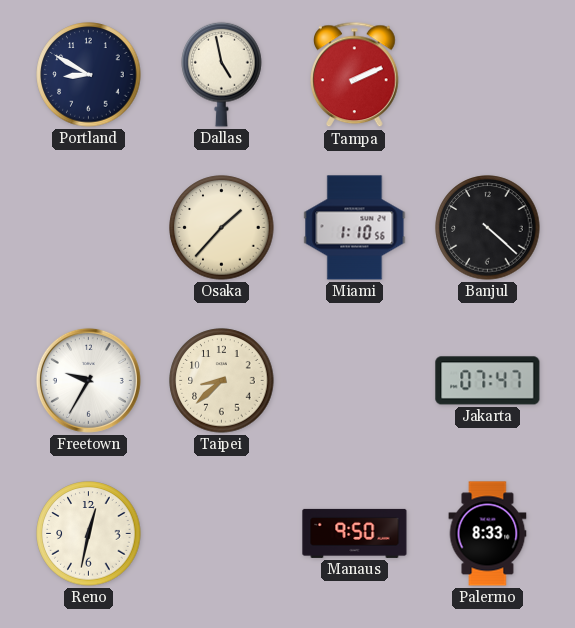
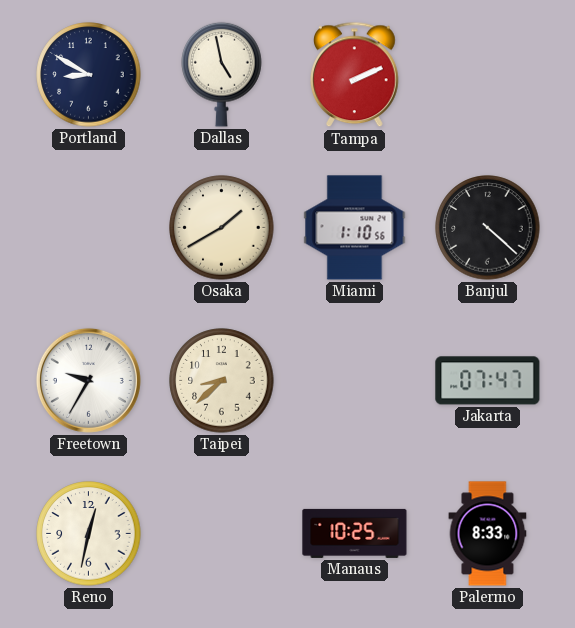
Osaka: 1:37 -> 1:40 (222, 228)
Manaus: 9:50 -> 10:25 (355, 533)
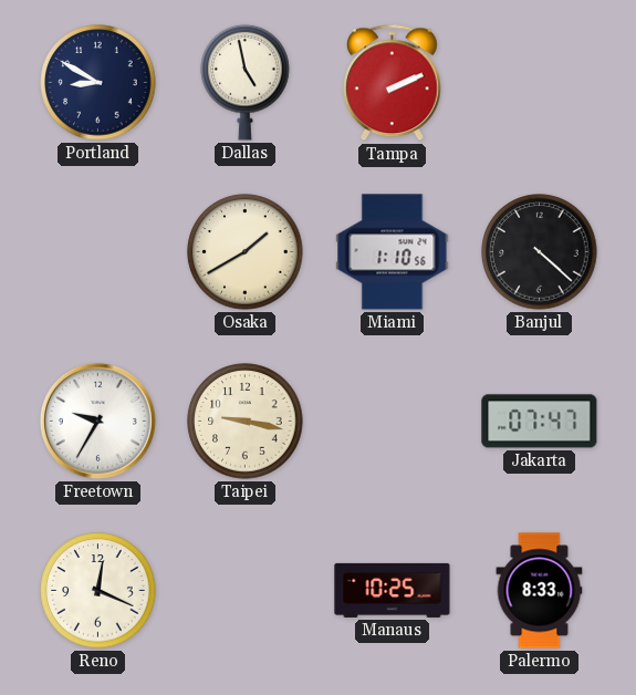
Taipei: 8:38 -> 9:17 (246, 422)
Reno: 12:32 -> 12:19 (98, 591)
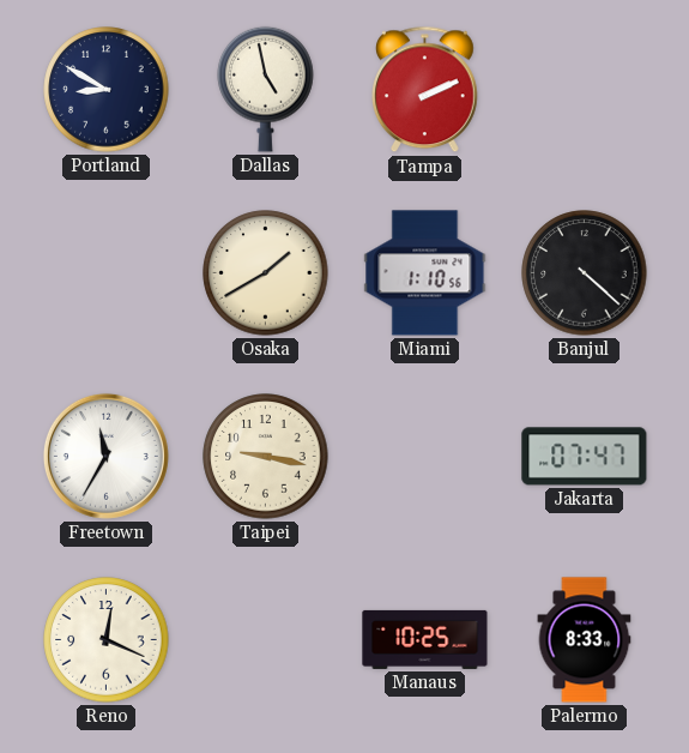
Freetown: 9:35 -> 11:35 (105, 456)
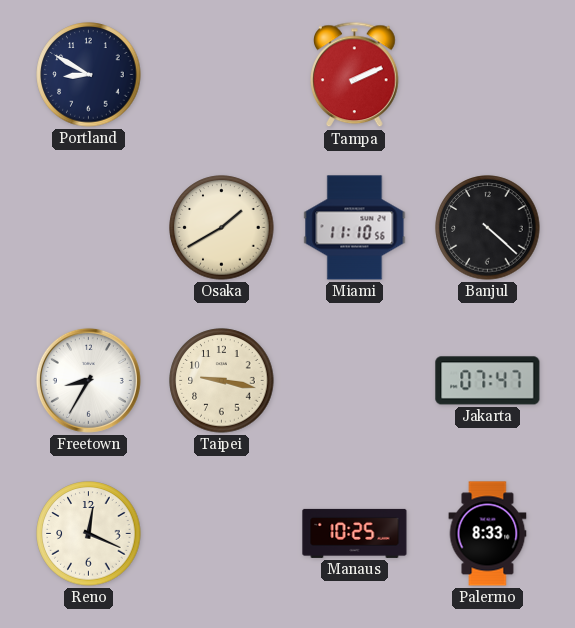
Dallas: 4:58 -> none (266, 89)
Miami: 1:10 -> 11:10 (355, 228)
Freetown: 11:35 -> 8:35 (88, 380)
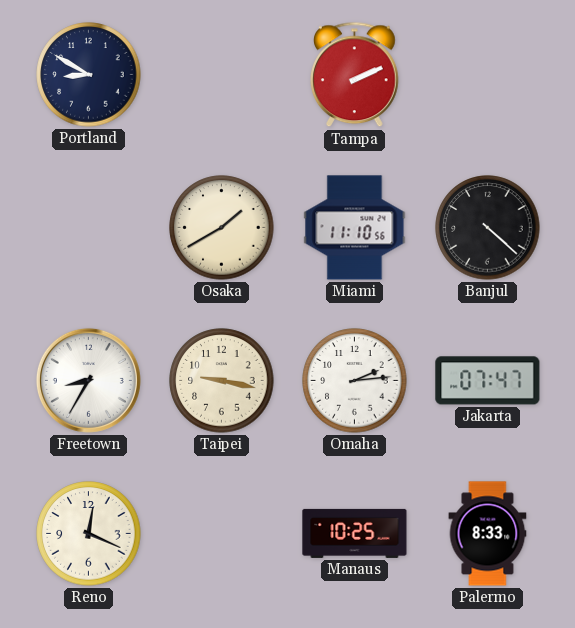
Omaha: none -> 2:14 (355, 381)
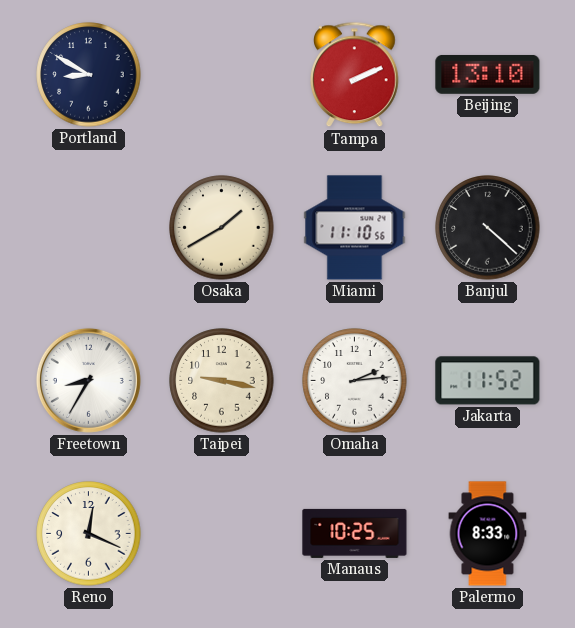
Beijing: none -> 13:10 (488, 75)
Jakarta: 07:47 -> 11:52 (488, 381)
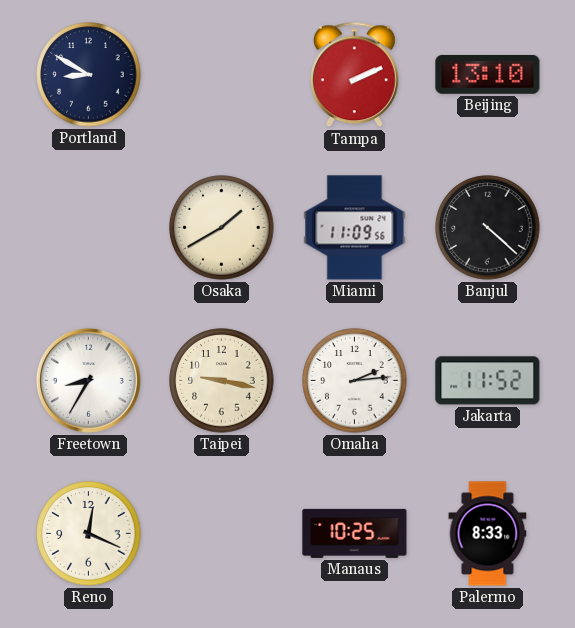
Miami: 11:10 -> 11:09 (355, 228)
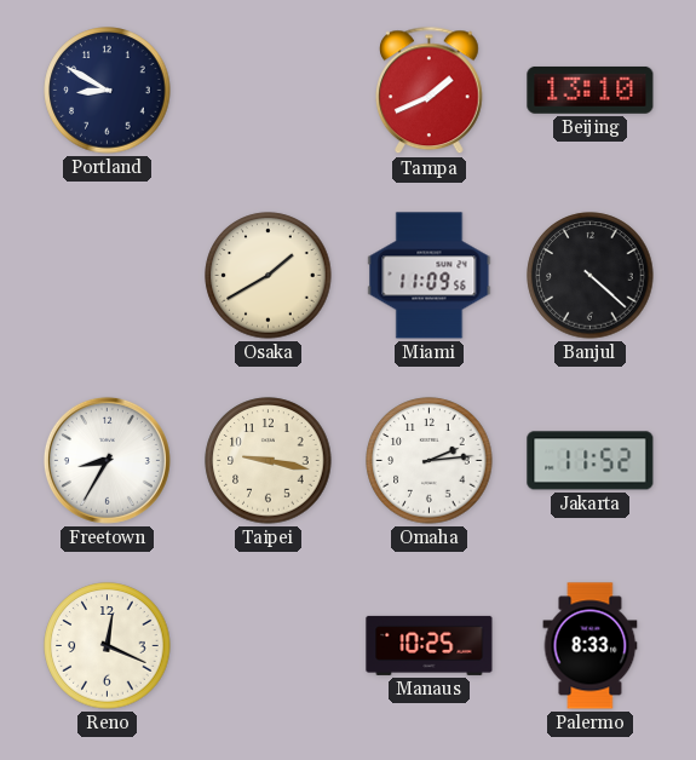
Tampa: 2:11 -> 1:41 (430, 91)
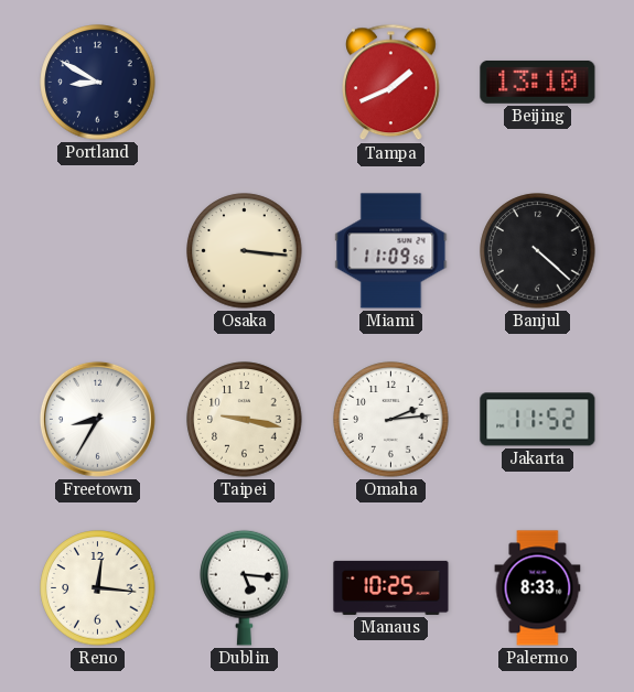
Osaka: 1:40 -> 3:16 (245, 251)
Reno: 12:19 -> 12:16 (98, 588)
Dublin: none -> 5:16 (245, 587)
